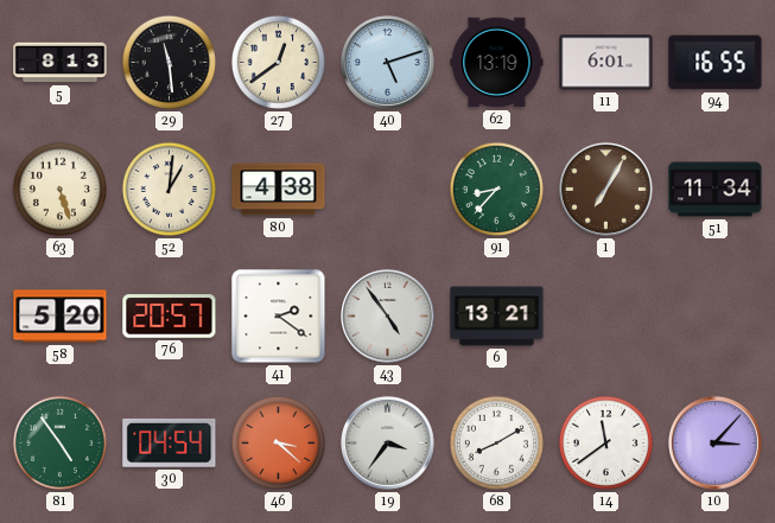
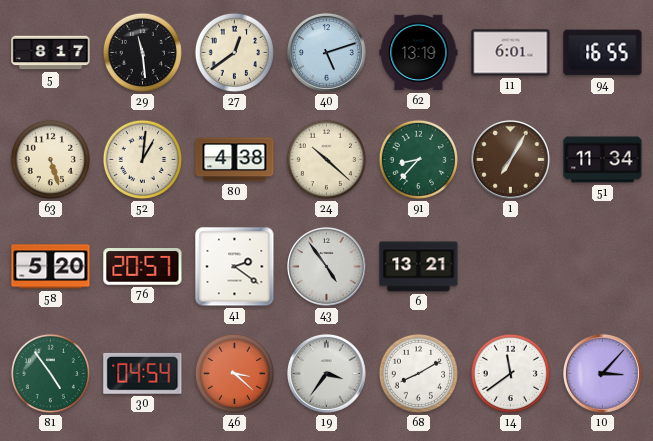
5: 8:13 -> 8:17 (51, 53)
24: none -> 10:22 (326, 159)
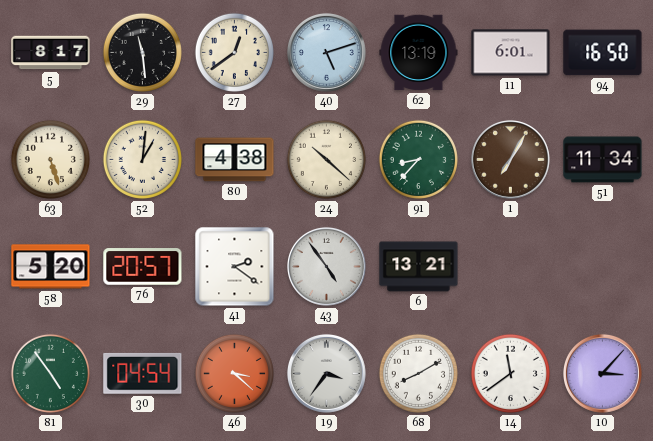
94: 16:55 -> 16:50 (603, 53)
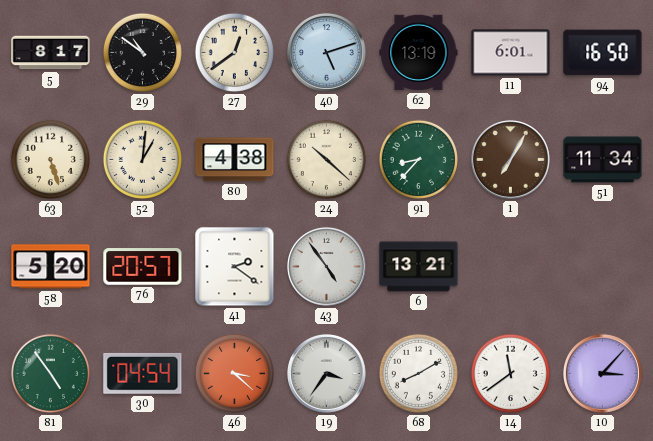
29: 11:29 -> 10:51 (142, 52)
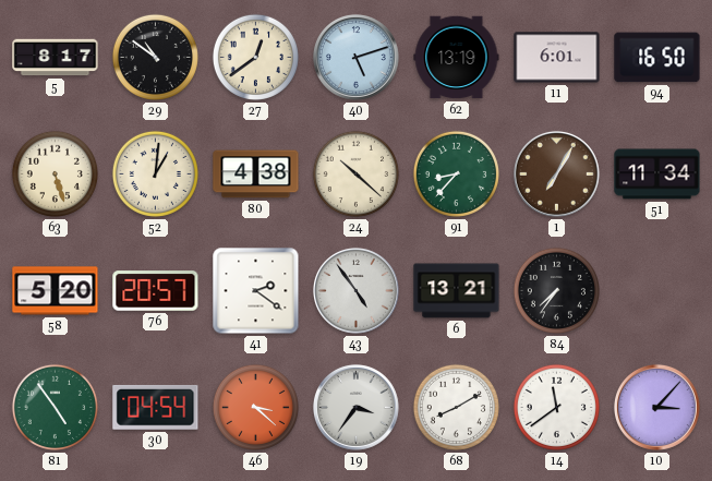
84: none -> 7:36 (556, 290)
